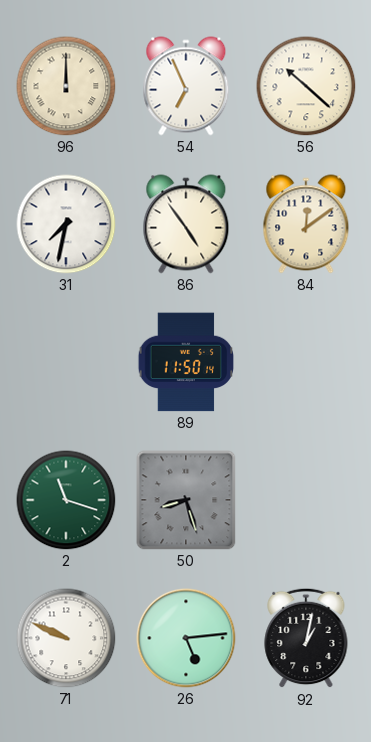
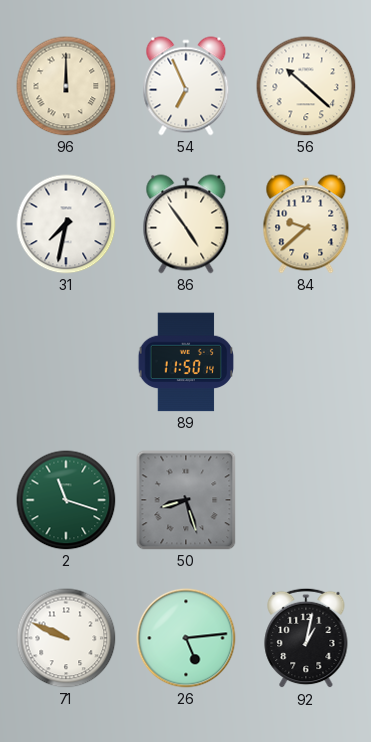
84: 12:09 -> 9:38 (306, 224)
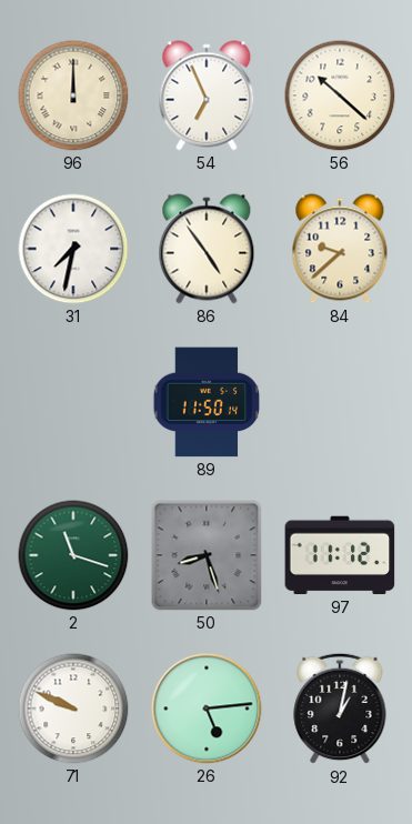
97: none -> 11:12 (340, 555)
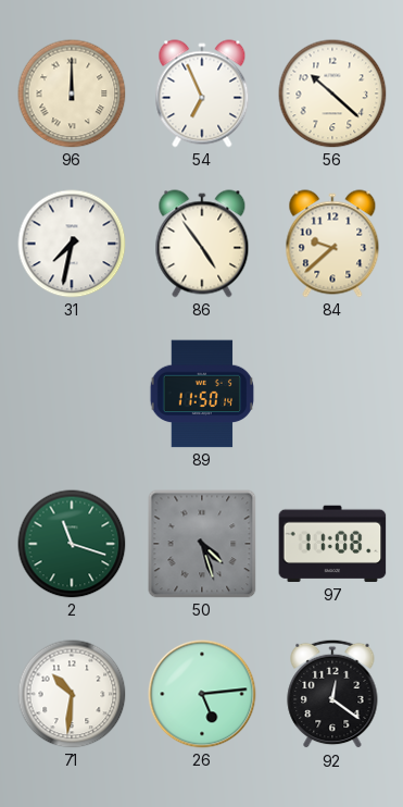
50: 8:27 -> 4:27 (202, 544)
97: 11:12 -> 11:08 (332, 544)
71: 9:49 -> 10:31 (72, 694)
92: 1:02 -> 12:21 (332, 694)
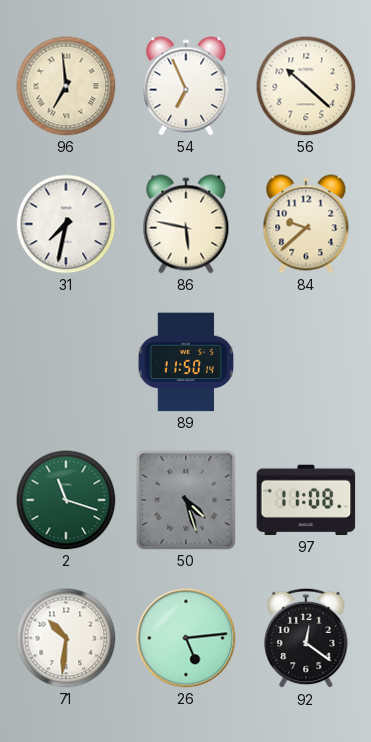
96: 12:00 -> 6:59 (66, 86)
86: 4:54 -> 5:47 (186, 224)
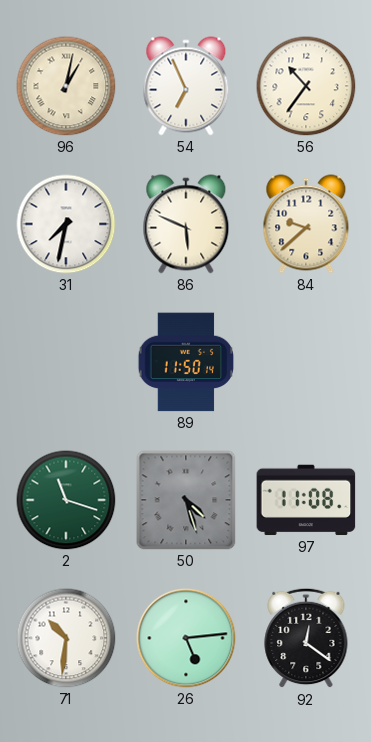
96: 6:59 -> 1:02 (66, 86)
56: 10:22 -> 10:36 (306, 86)
86: 5:47 -> 5:49 (186, 224)
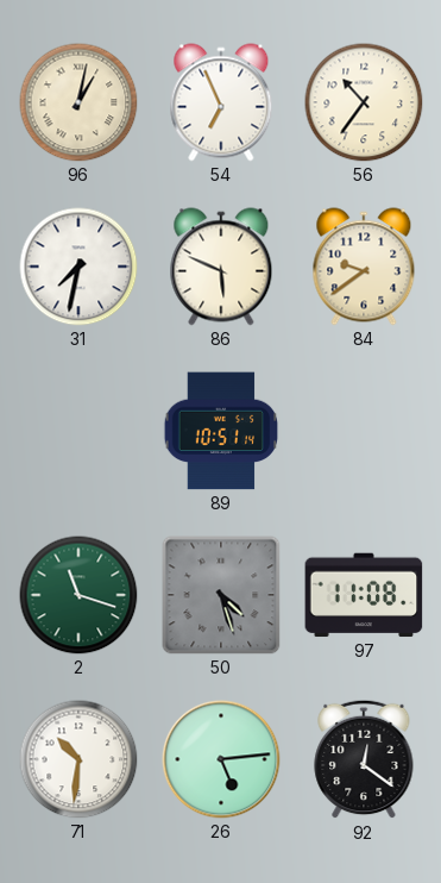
84: 9:38 -> 9:39 (364, 267)
89: 11:50 -> 10:51 (221, 431)
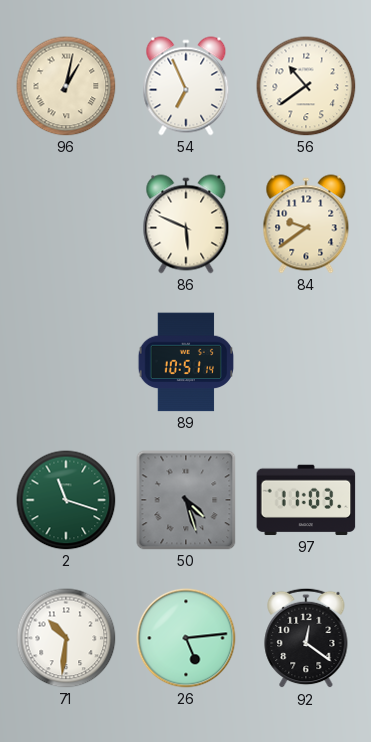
56: 10:36 -> 10:39 (306, 86)
31: 7:32 -> none (78, 267)
97: 11:08 -> 11:03 (306, 500)
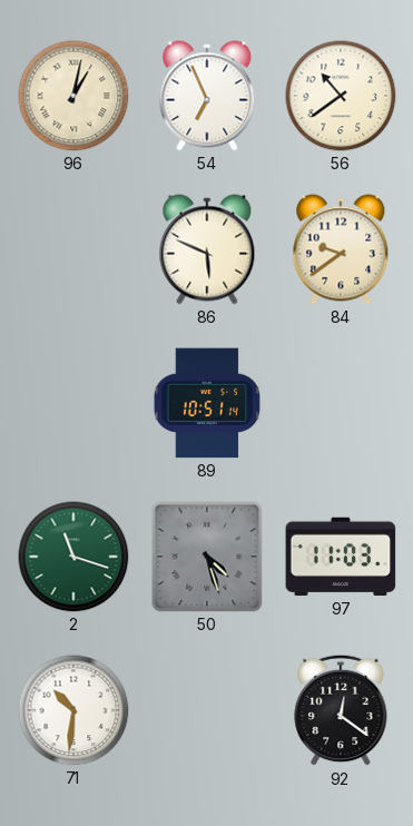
26: 5:14 -> none (186, 638)
